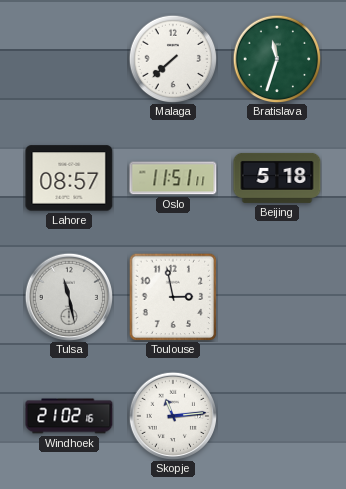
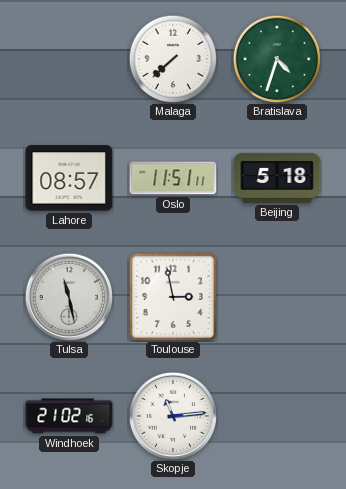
Bratislava: 11:33 -> 4:33 (277, 59)
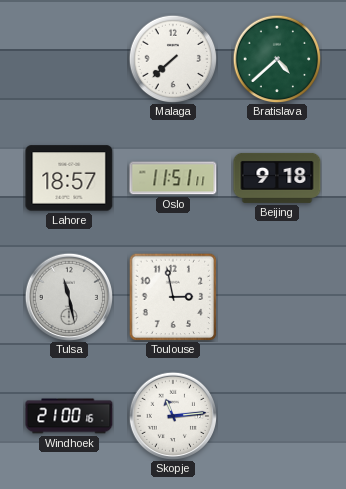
Bratislava: 4:33 -> 4:38 (277, 59)
Lahore: 08:57 -> 18:57 (69, 178)
Beijing: 5:18 -> 9:18 (277, 178)
Windhoek: 21:02 -> 21:00 (69, 416)
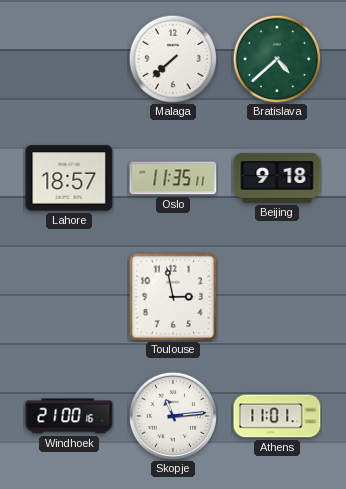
Oslo: 11:51 -> 11:35 (173, 178)
Tulsa: 11:28 -> none (68, 296)
Athens: none -> 11:01 (277, 416)
